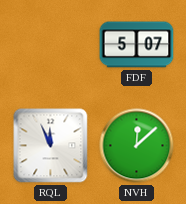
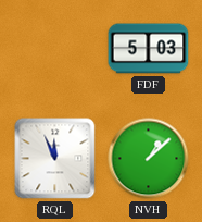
FDF: 5:07 -> 5:03 (149, 49)
NVH: 12:08 -> 1:08 (149, 159)
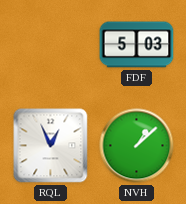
RQL: 11:56 -> 12:56 (51, 146)
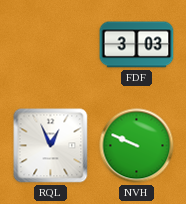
FDF: 5:03 -> 3:03 (137, 45)
NVH: 1:08 -> 9:49 (137, 146)
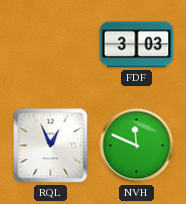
NVH: 9:49 -> 11:49 (137, 146)
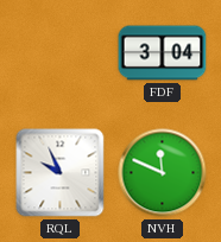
FDF: 3:03 -> 3:04 (163, 53)
RQL: 12:56 -> 9:56 (61, 173)
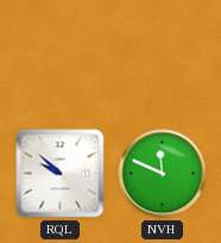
FDF: 3:04 -> none (163, 53)
RQL: 9:56 -> 9:52 (61, 174)
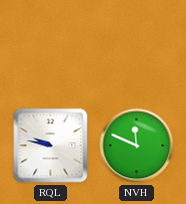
RQL: 9:52 -> 9:47 (51, 146)
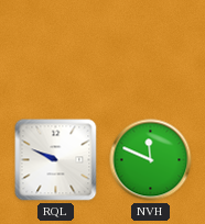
RQL: 9:47 -> 9:49 (56, 160)
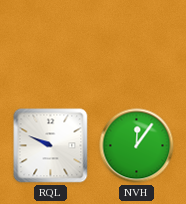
NVH: 11:49 -> 12:06 (137, 146)
